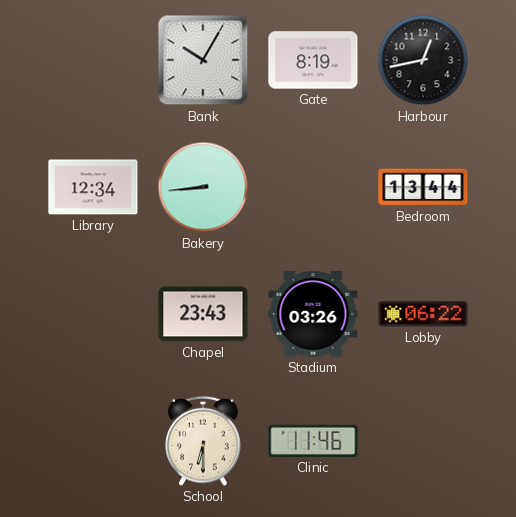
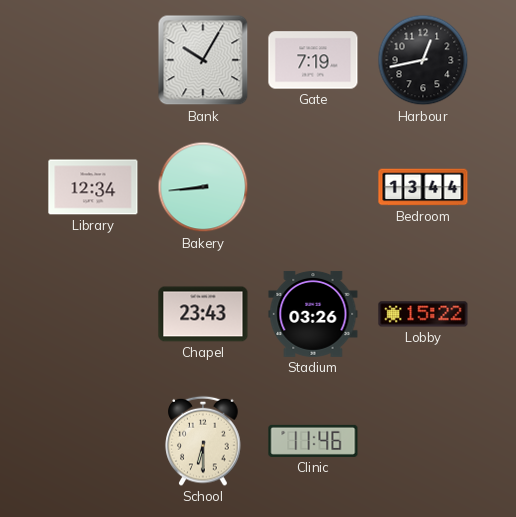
Gate: 8:19 -> 7:19 (313, 60)
Lobby: 06:22 -> 15:22 (423, 314)
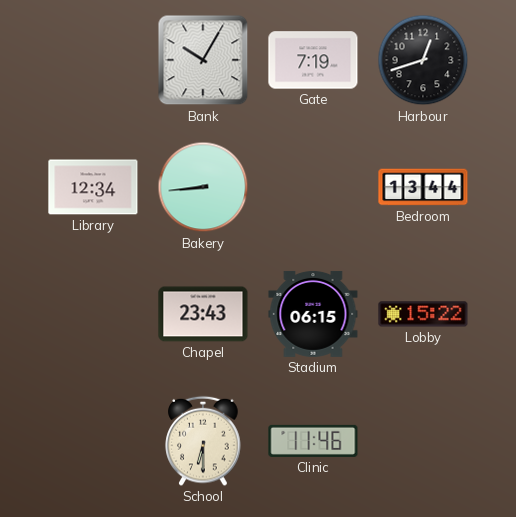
Harbour: 12:43 -> 12:42 (423, 60)
Stadium: 03:26 -> 06:15 (313, 314)
